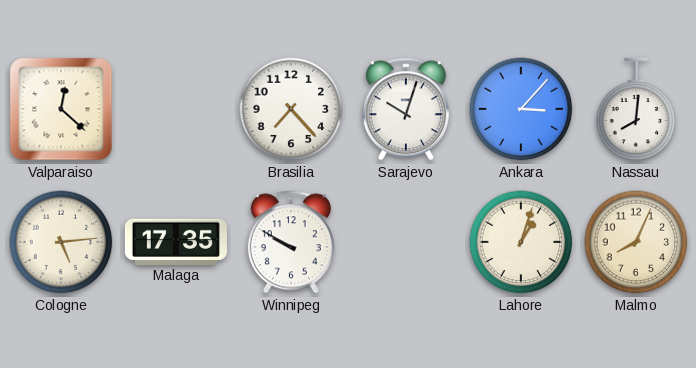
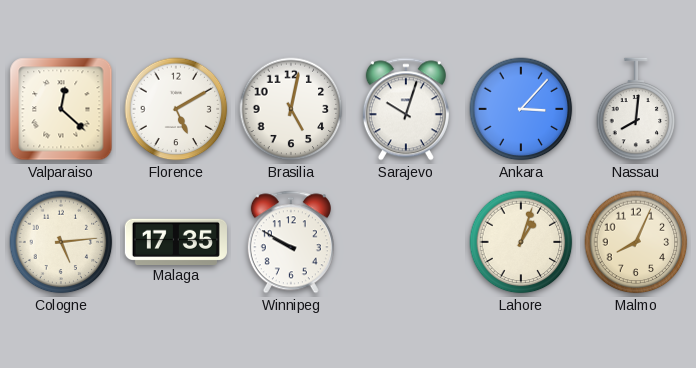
Florence: none -> 5:10 (176, 109)
Brasilia: 7:23 -> 5:02 (291, 109)
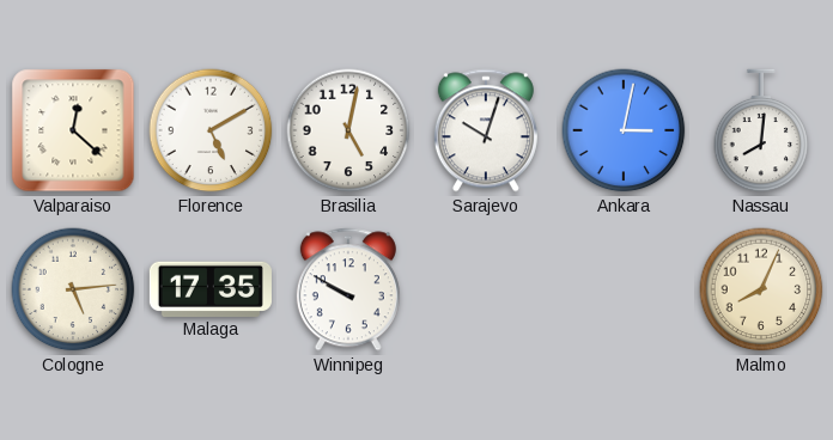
Ankara: 3:07 -> 3:02 (624, 130)
Lahore: 1:03 -> none (521, 242)
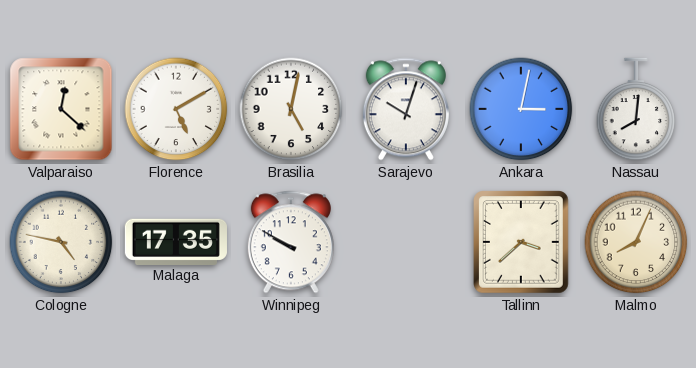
Cologne: 5:14 -> 4:47 (61, 242)
Tallinn: none -> 3:38 (522, 243)
